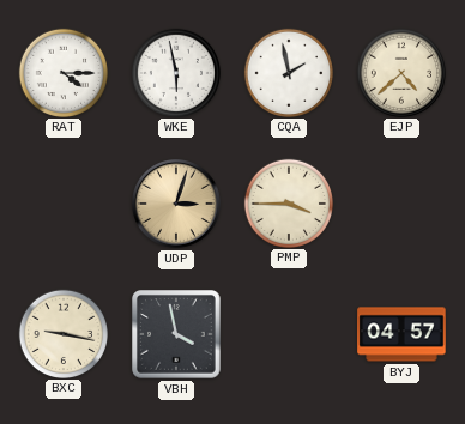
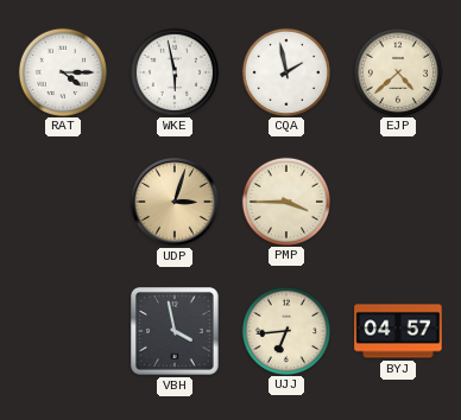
BXC: 9:17 -> none (62, 333)
UJJ: none -> 6:44 (285, 330)
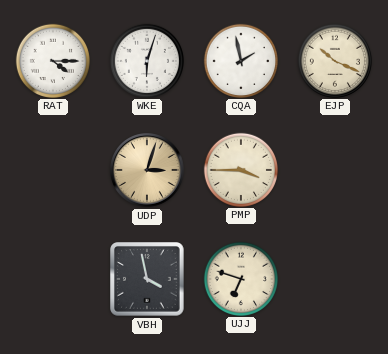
WKE: 5:58 -> 6:03 (146, 60)
EJP: 4:38 -> 10:19 (334, 60)
UJJ: 6:44 -> 6:48 (240, 278)
BYJ: 04:57 -> none (398, 331)
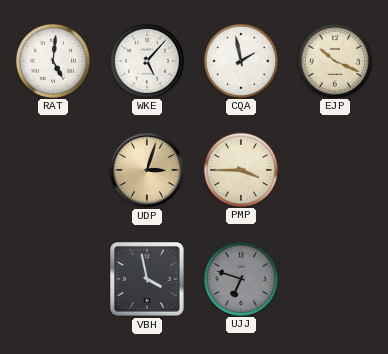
RAT: 4:15 -> 5:01 (52, 60)
WKE: 6:03 -> 5:07 (146, 60)
UJJ dial: cream -> grey (240, 278)
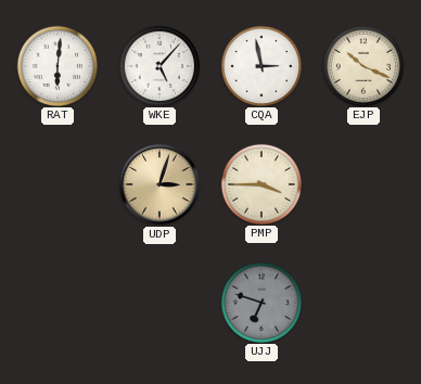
RAT: 5:01 -> 6:01 (56, 65)
CQA: 1:58 -> 2:58 (260, 65)
VBH: 3:58 -> none (147, 279)
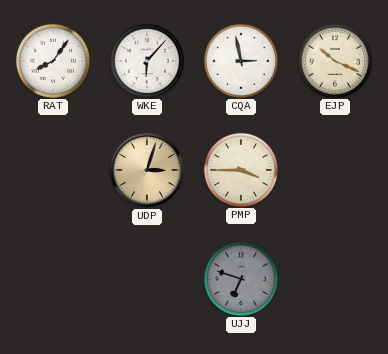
RAT: 6:01 -> 8:06 (52, 60)
WKE: 5:07 -> 6:07 (146, 60)
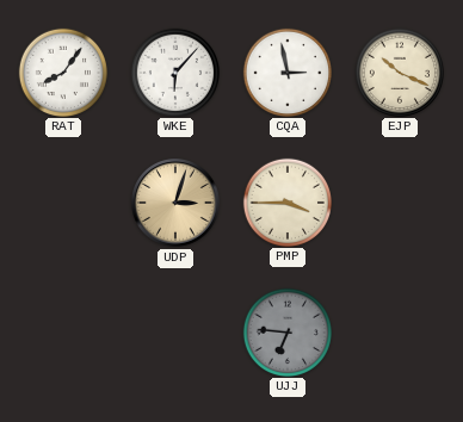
UJJ: 6:48 -> 6:46 (286, 331)
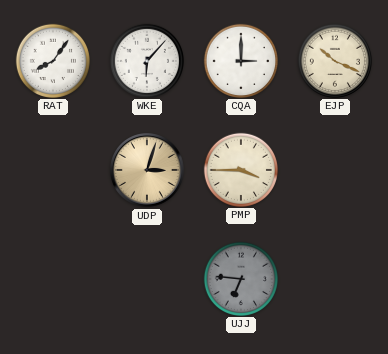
CQA: 2:58 -> 3:00 (240, 60)
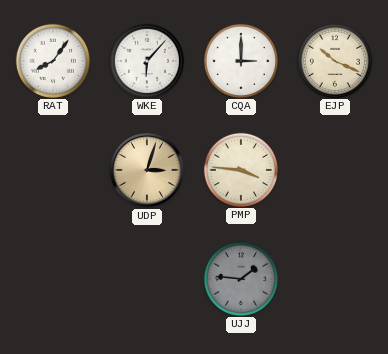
PMP: 3:45 -> 3:46 (240, 169)
UJJ: 6:46 -> 1:46 (240, 278)
